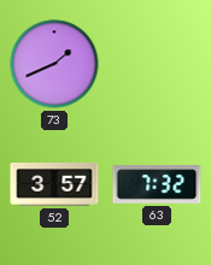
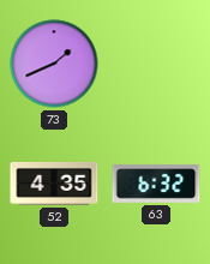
52: 3:57 -> 4:35 (54, 184)
63: 7:32 -> 6:32 (156, 184)
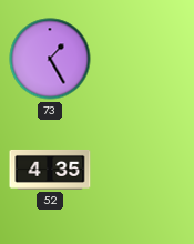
73: 1:41 -> 1:25 (50, 59)
63: 6:32 -> none (156, 184)
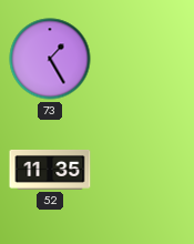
52: 4:35 -> 11:35 (50, 170)
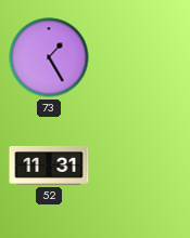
52: 11:35 -> 11:31 (49, 166)
